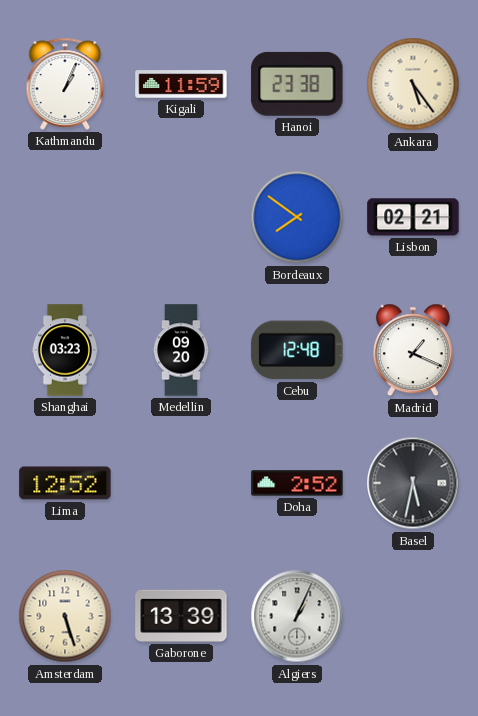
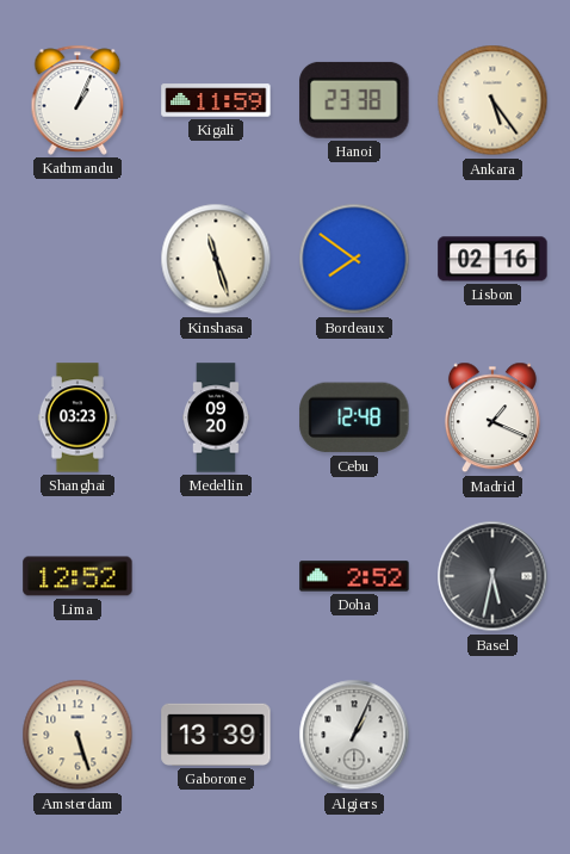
Kinshasa: none -> 11:27 (216, 259)
Lisbon: 02:21 -> 02:16 (492, 259)
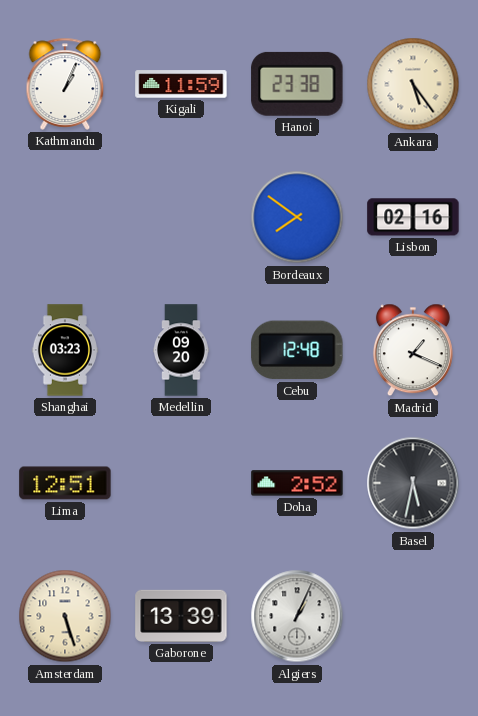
Kinshasa: 11:27 -> none (216, 259)
Lima: 12:52 -> 12:51 (65, 483)
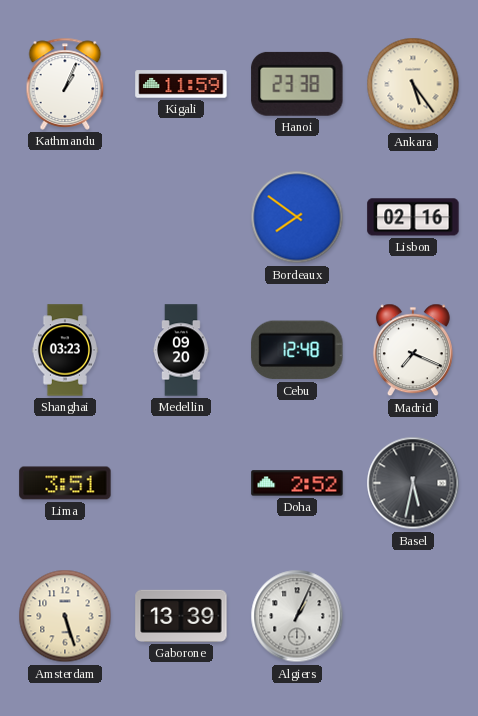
Madrid: 1:19 -> 7:19 (413, 350)
Lima: 12:51 -> 3:51 (65, 483)
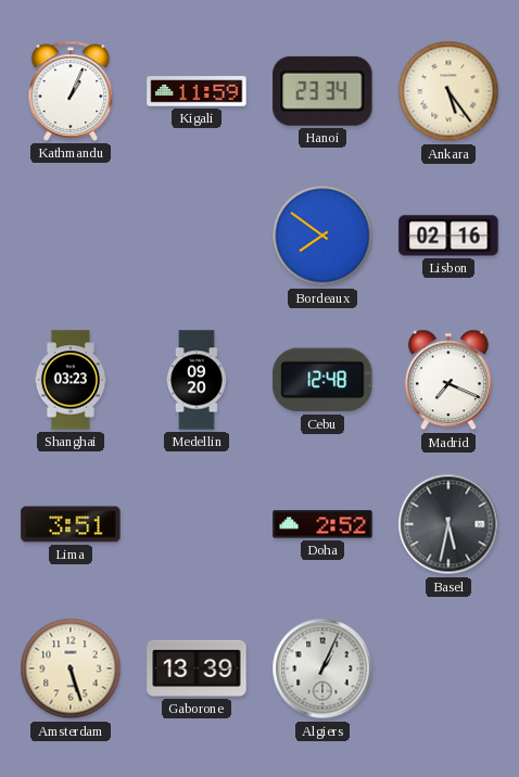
Hanoi: 23:38 -> 23:34 (322, 91)
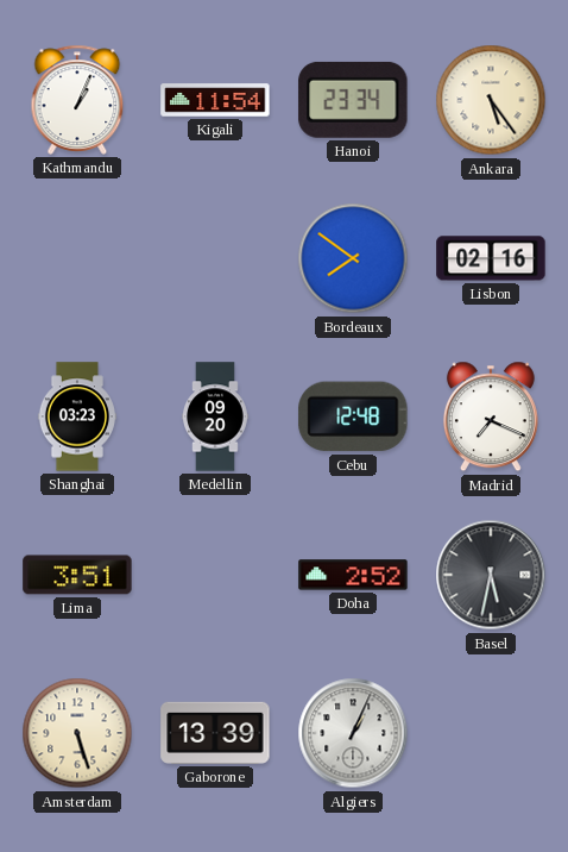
Kigali: 11:59 -> 11:54 (215, 100)
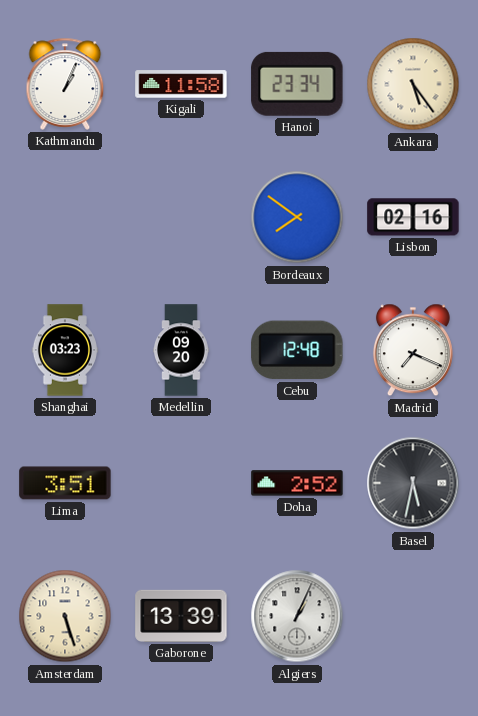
Kigali: 11:54 -> 11:58 (181, 84)
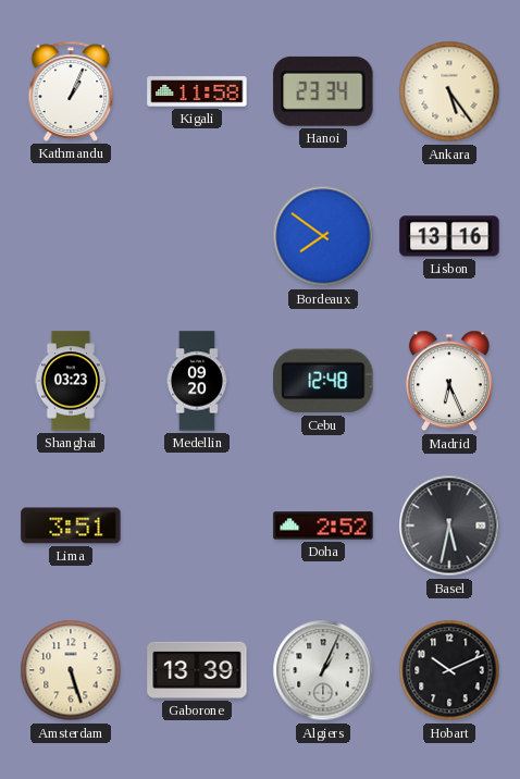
Lisbon: 02:16 -> 13:16 (449, 236)
Madrid: 7:19 -> 6:26 (449, 381)
Hobart: none -> 10:11 (449, 670)
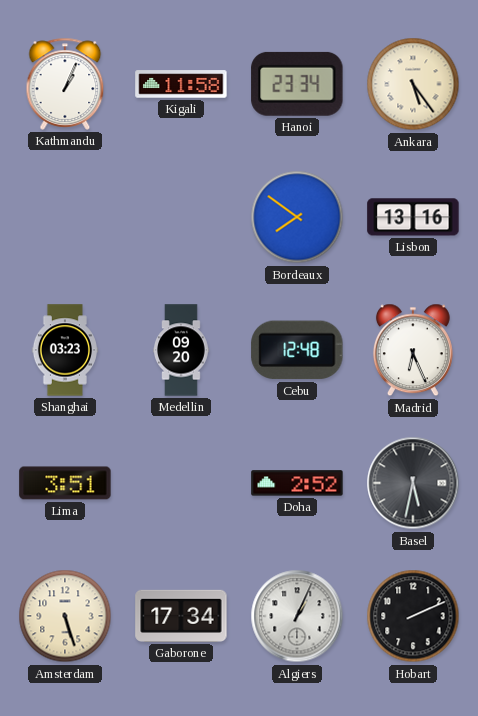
Gaborone: 13:39 -> 17:34 (181, 616)
Hobart: 10:11 -> 2:11 (413, 616)
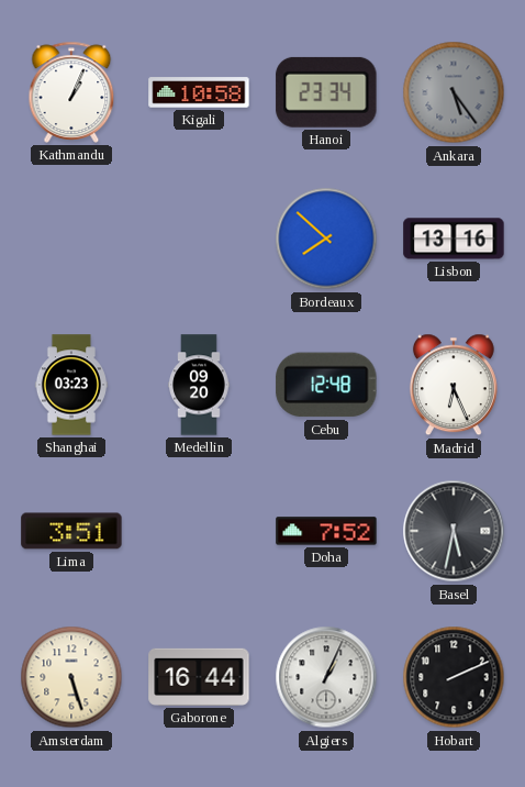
Kigali: 11:58 -> 10:58 (199, 92)
Ankara dial: cream -> grey (454, 92)
Bordeaux: 7:51 -> 7:52 (326, 239)
Doha: 2:52 -> 7:52 (326, 531)
Gaborone: 17:34 -> 16:44 (199, 677)
